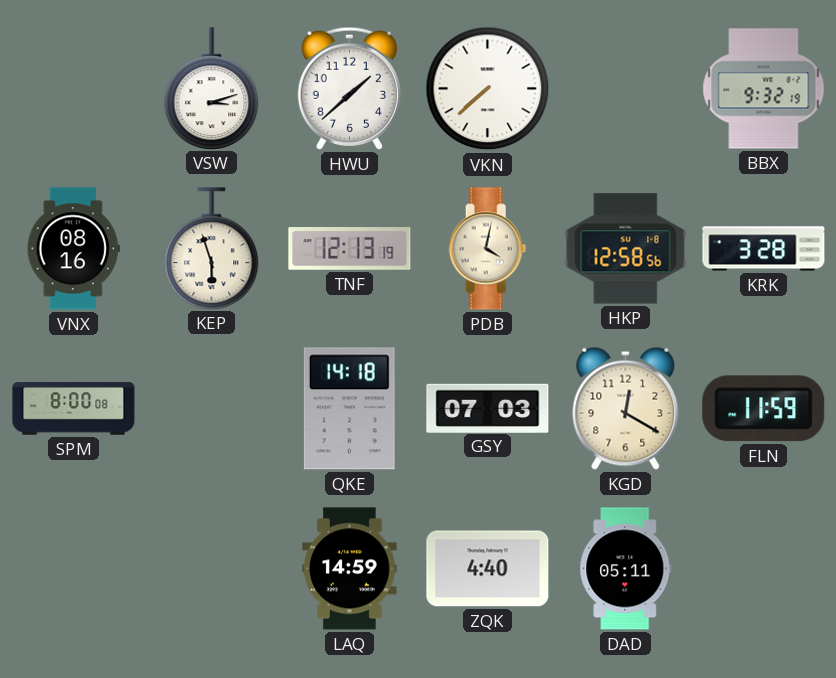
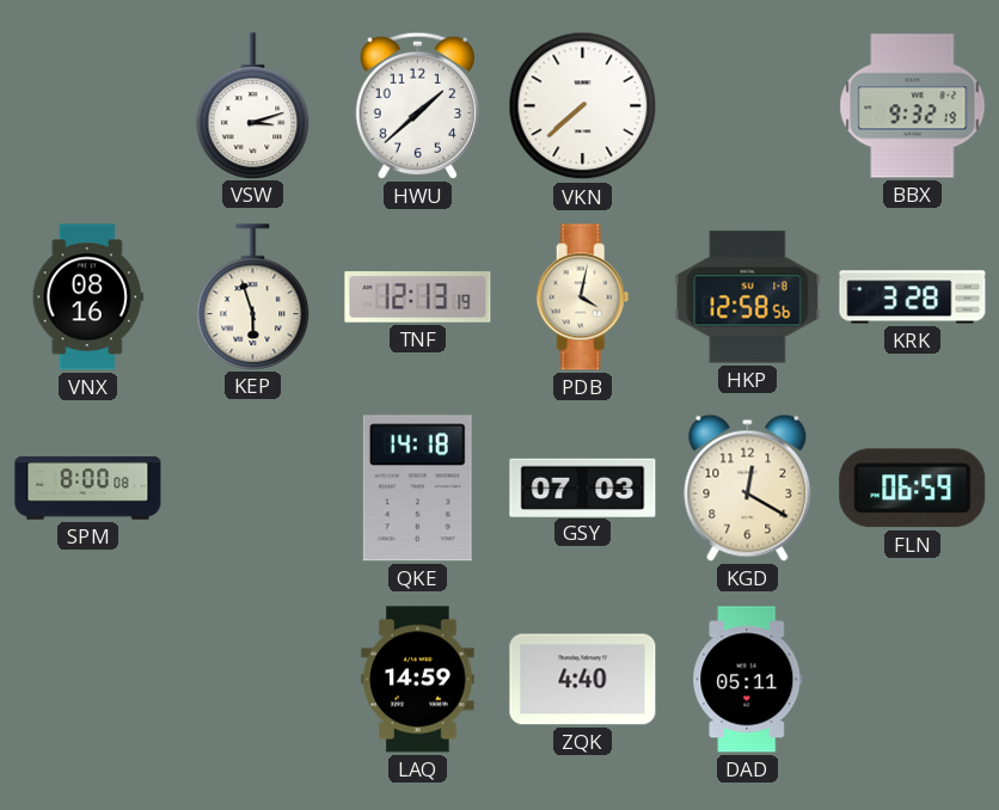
FLN: 11:59 -> 06:59 (913, 489)
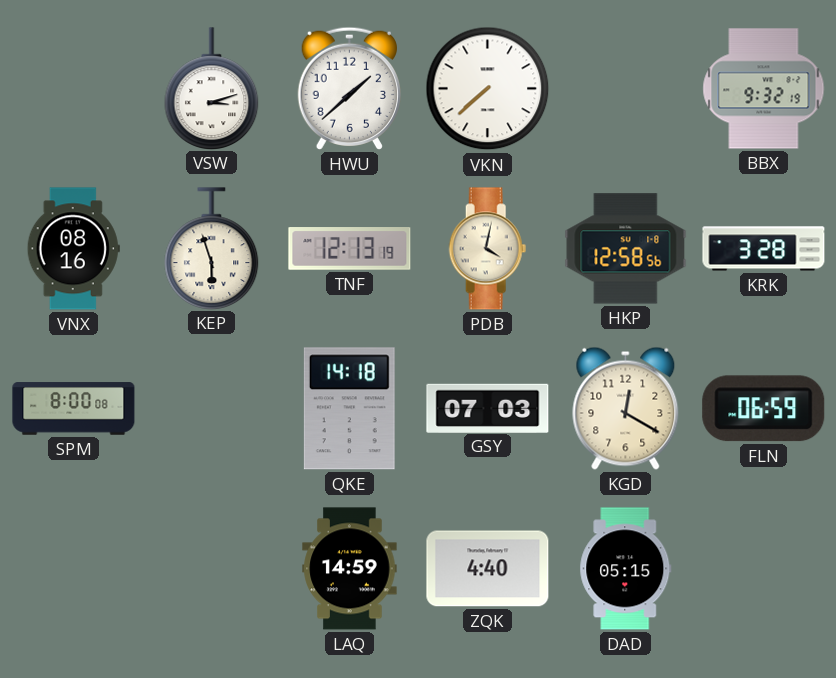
DAD: 05:11 -> 05:15 (626, 569)
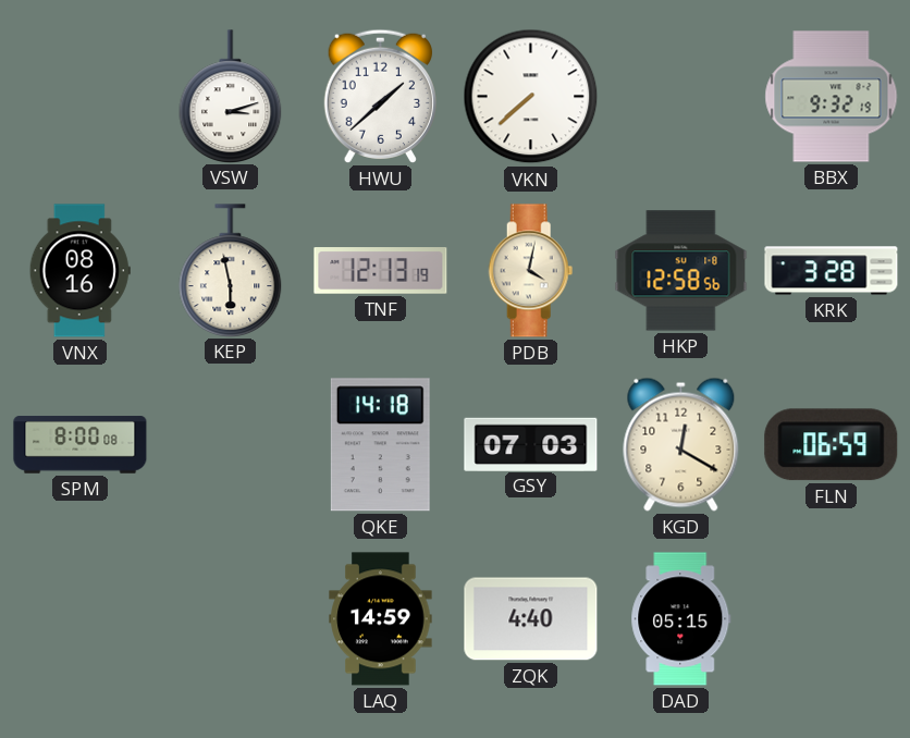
KEP: 5:57 -> 5:58 (231, 270)
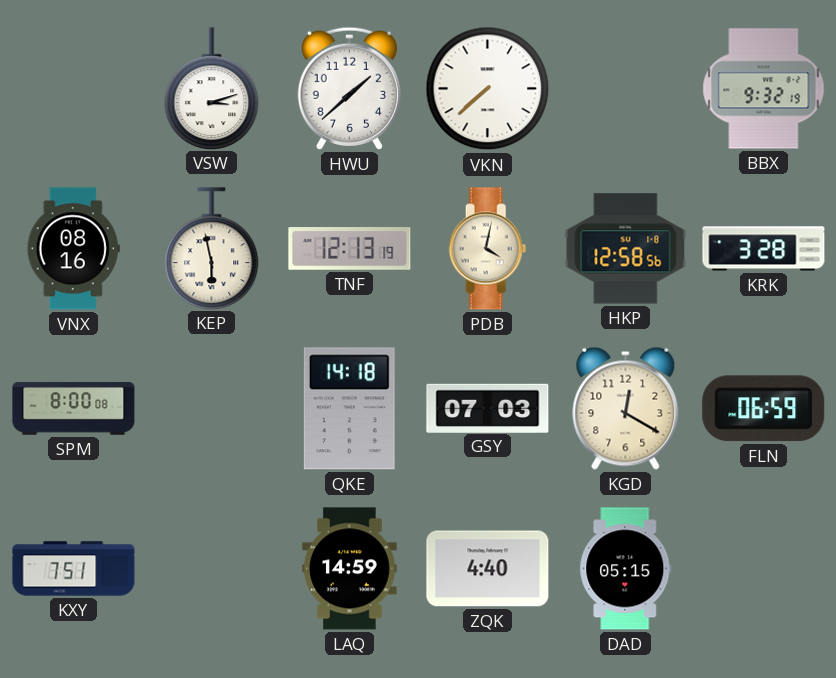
KXY: none -> 7:51 (74, 569)
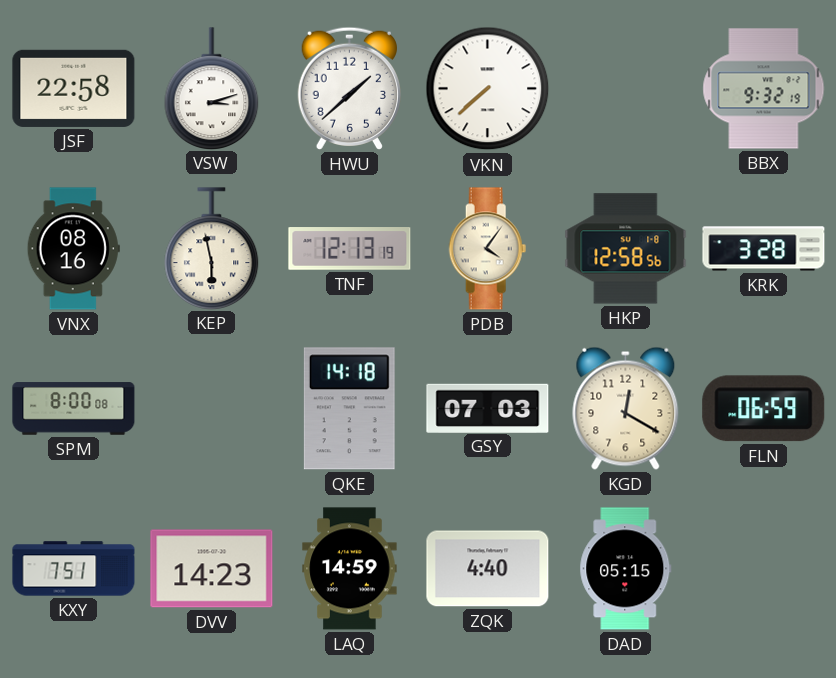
JSF: none -> 22:58 (74, 88)
PDB: 4:02 -> 4:06 (488, 249)
DVV: none -> 14:23 (212, 569)
